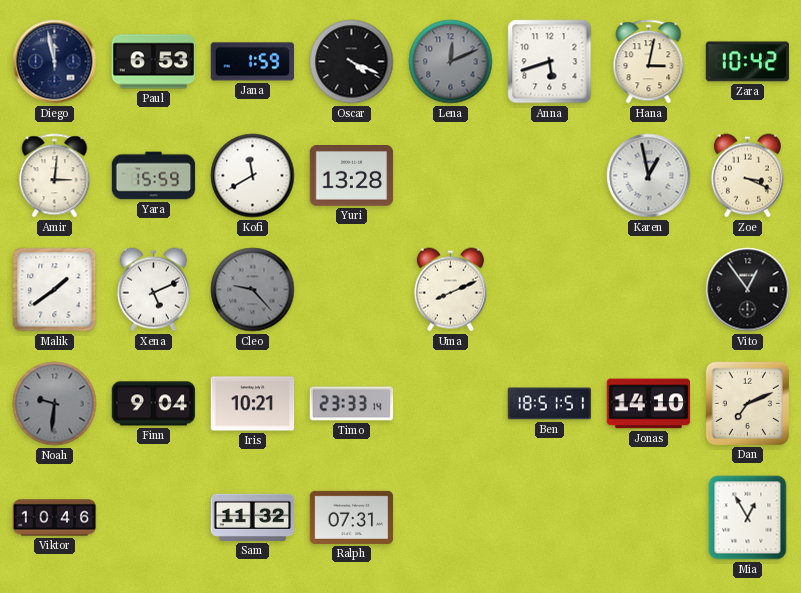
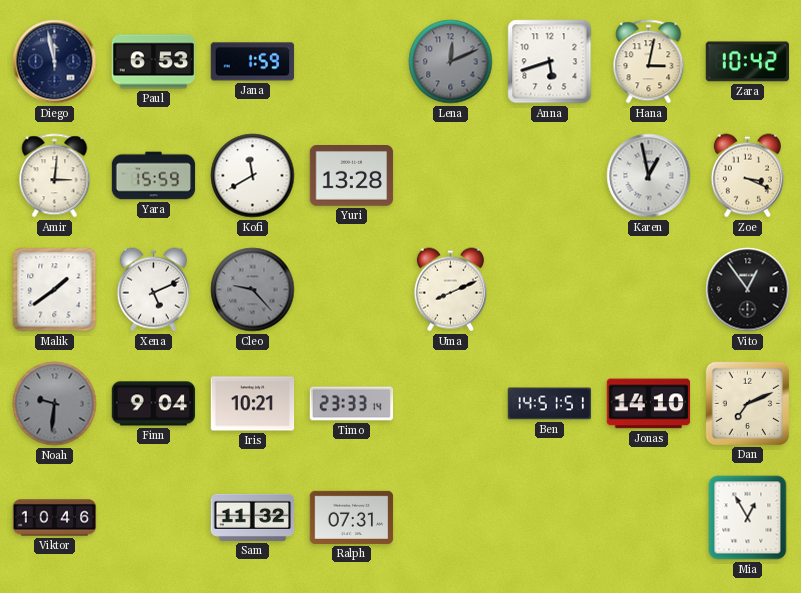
Oscar: 4:19 -> none (352, 62)
Ben: 18:51 -> 14:51 (550, 404)
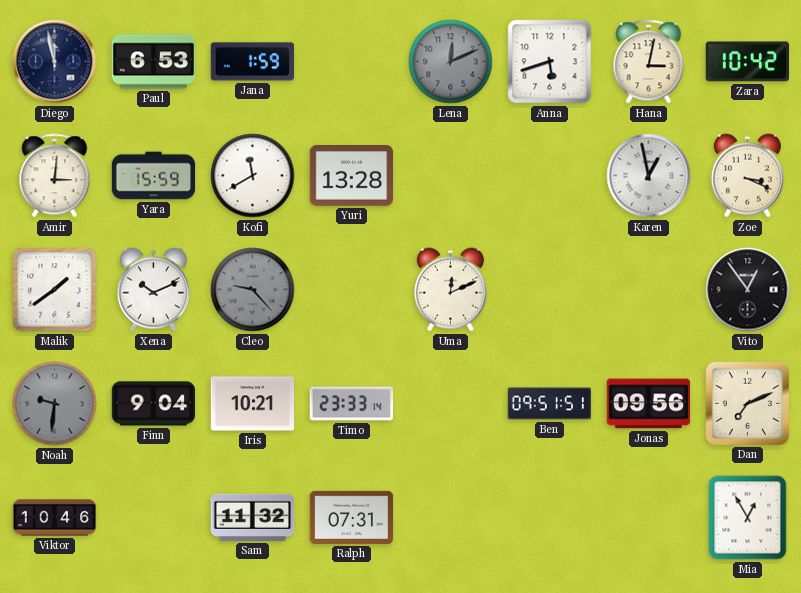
Xena: 5:11 -> 10:11 (153, 290)
Uma: 8:11 -> 12:11 (450, 290)
Ben: 14:51 -> 09:51 (550, 404)
Jonas: 14:10 -> 09:56 (649, 404)
